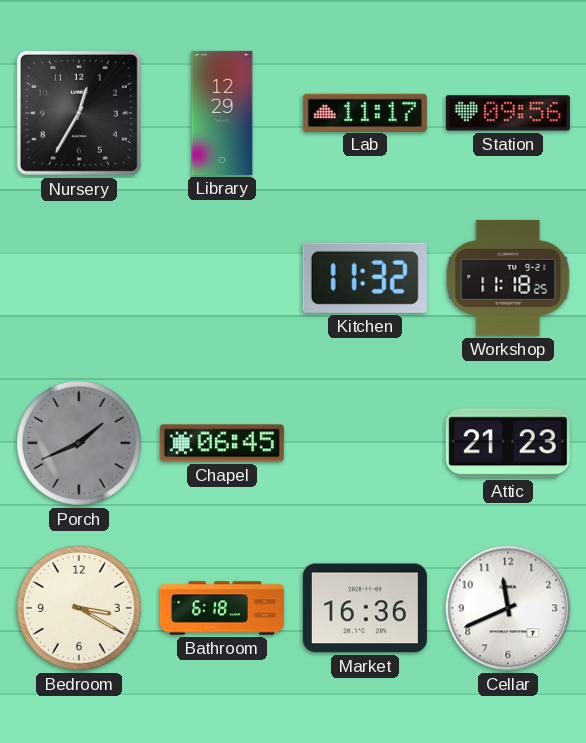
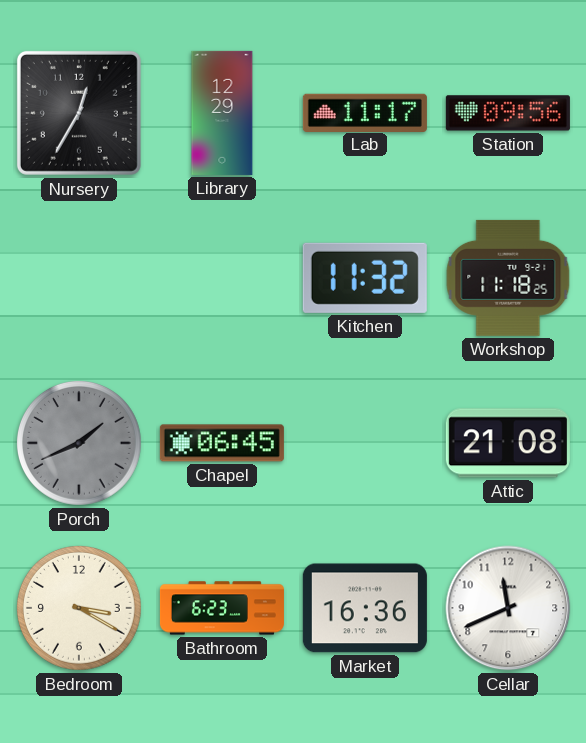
Attic: 21:23 -> 21:08 (508, 443)
Bathroom: 6:18 -> 6:23 (222, 608)
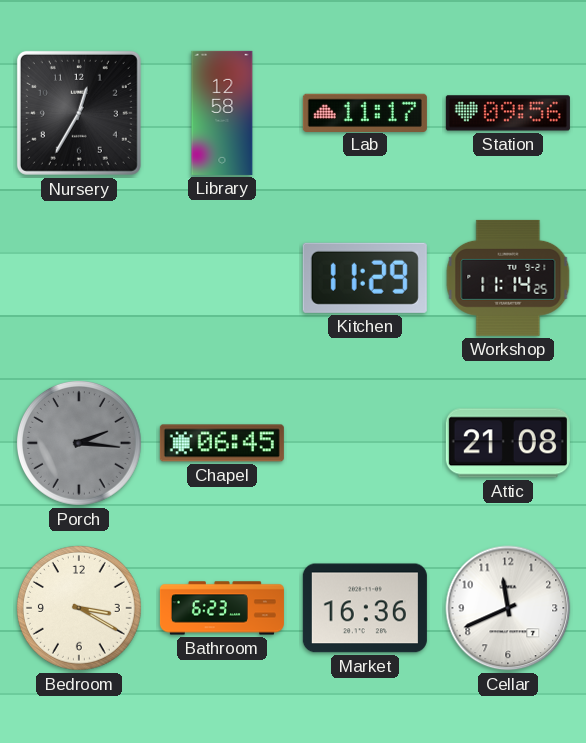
Library: 12:29 -> 12:58 (222, 113)
Kitchen: 11:32 -> 11:29 (365, 278)
Workshop: 11:18 -> 11:14 (508, 278)
Porch: 1:41 -> 2:16 (79, 443)
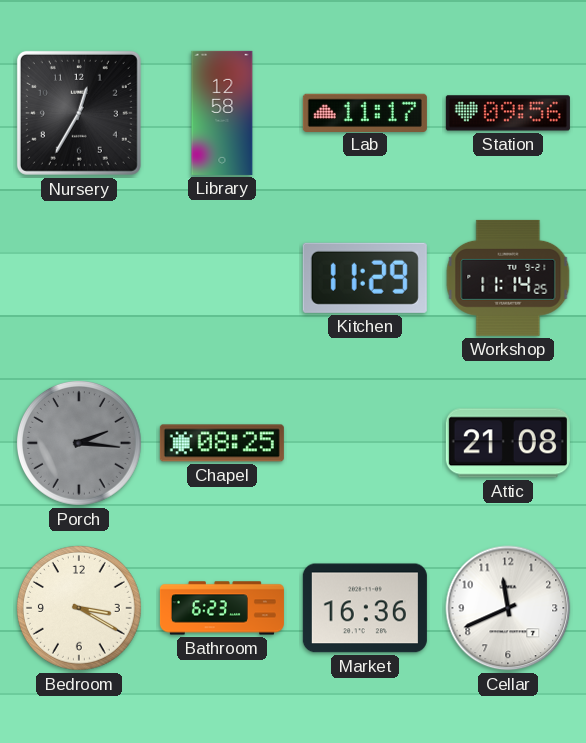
Chapel: 06:45 -> 08:25 (222, 443)
